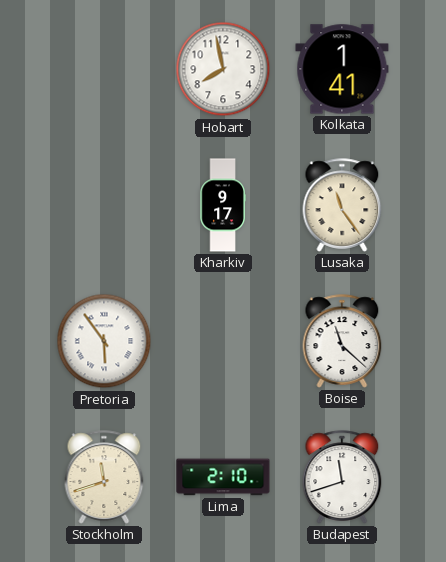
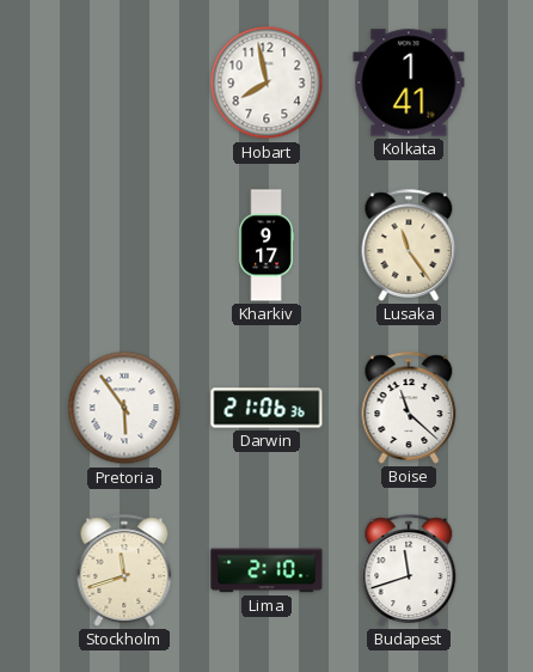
Darwin: none -> 21:06 (266, 408)
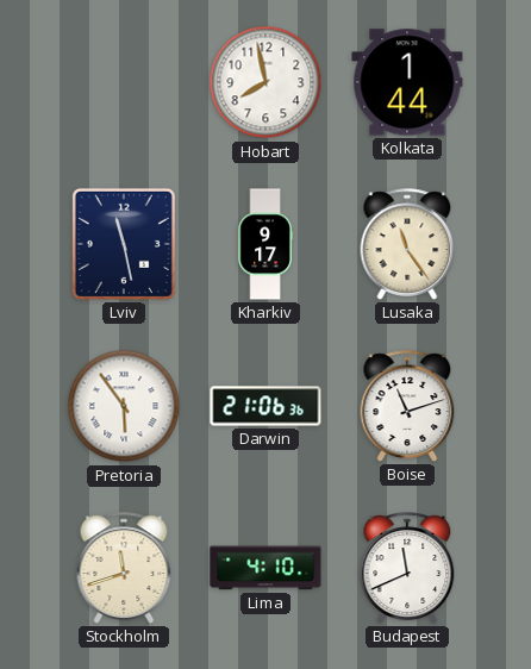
Kolkata: 1:41 -> 1:44 (407, 82)
Lviv: none -> 11:28 (124, 244)
Boise: 11:22 -> 11:12 (407, 406)
Lima: 2:10 -> 4:10 (265, 568)
Budapest: 11:42 -> 11:41 (407, 568)
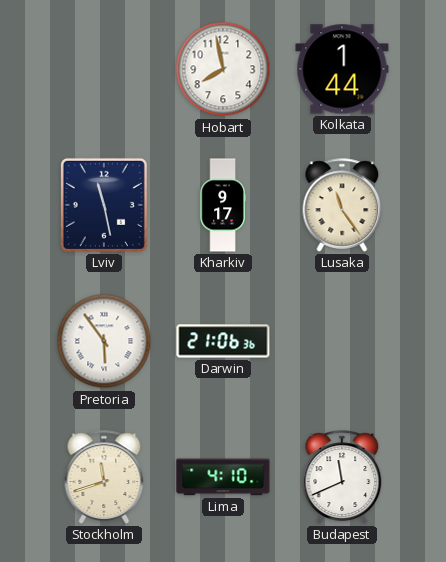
Boise: 11:12 -> none (407, 406)
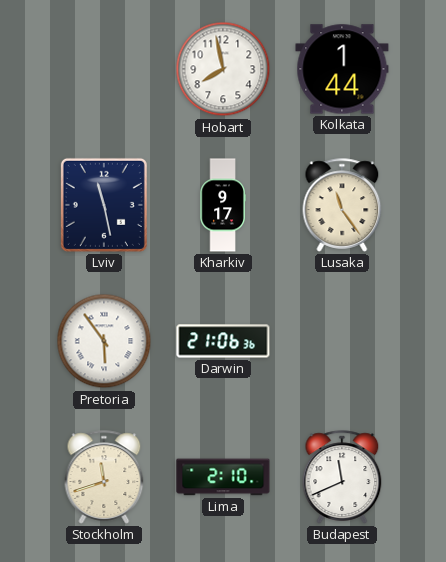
Lima: 4:10 -> 2:10 (223, 477)
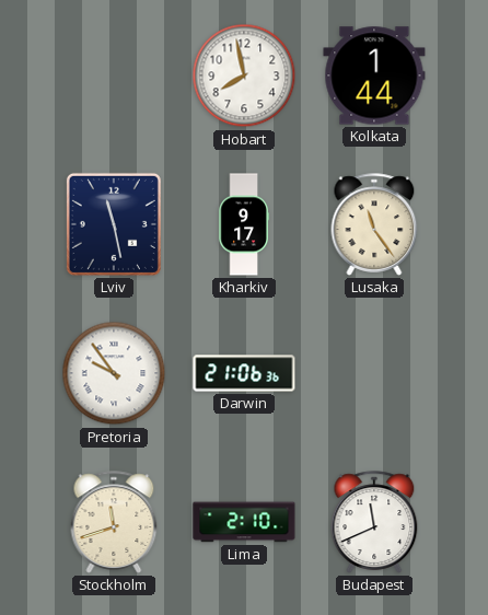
Pretoria: 5:54 -> 9:54 (114, 373)
